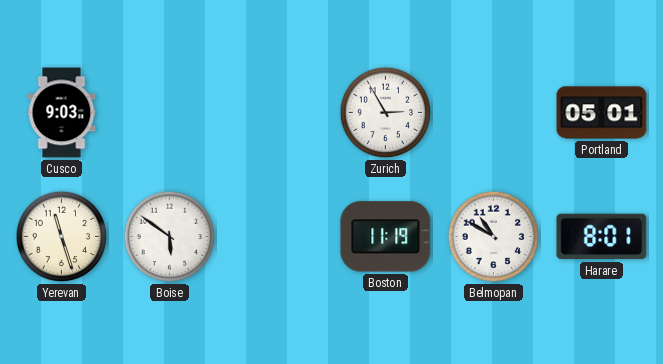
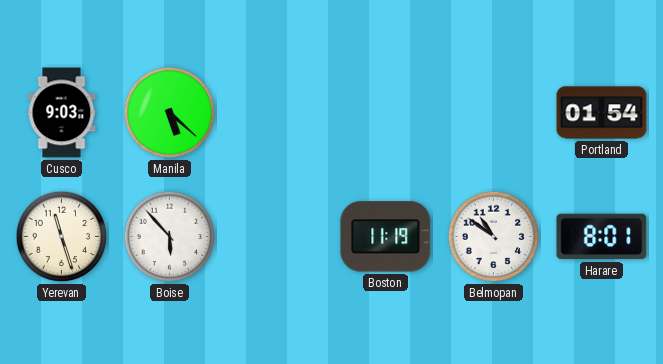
Manila: none -> 5:22 (170, 113)
Zurich: 2:55 -> none (386, 113)
Portland: 05:01 -> 01:54 (602, 113)
Boise: 5:51 -> 5:53 (170, 237)
Belmopan: 10:50 -> 10:51 (494, 237)
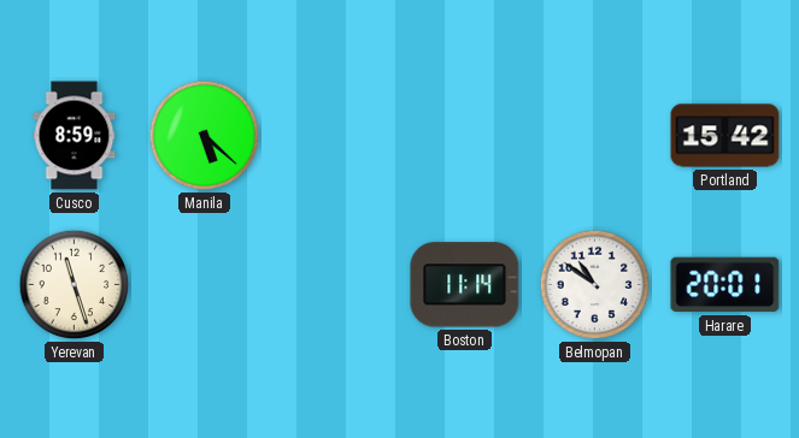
Cusco: 9:03 -> 8:59 (75, 136)
Portland: 01:54 -> 15:42 (725, 136)
Boise: 5:53 -> none (170, 237)
Boston: 11:19 -> 11:14 (465, 285)
Harare: 8:01 -> 20:01 (725, 285)
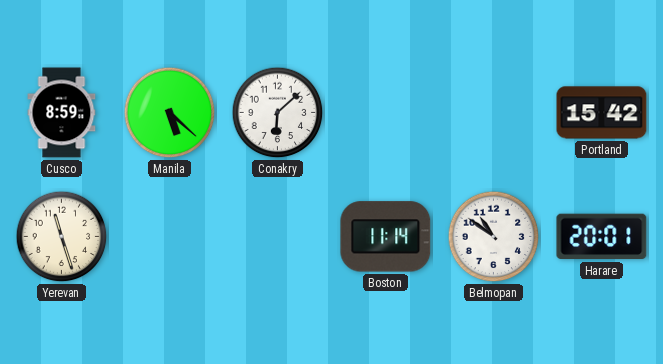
Conakry: none -> 6:08 (278, 113)
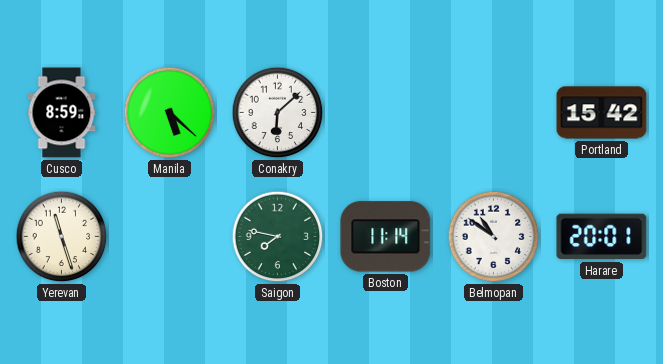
Saigon: none -> 7:47 (278, 237)
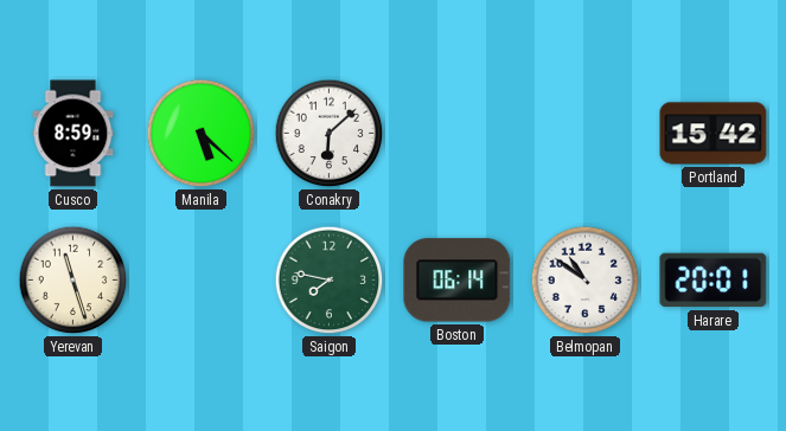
Boston: 11:14 -> 06:14 (458, 281)
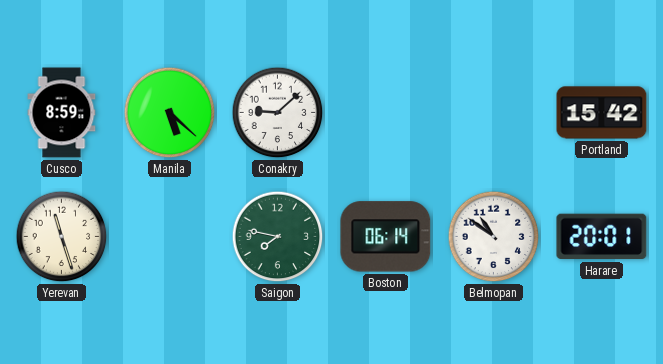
Conakry: 6:08 -> 9:08 (278, 113)
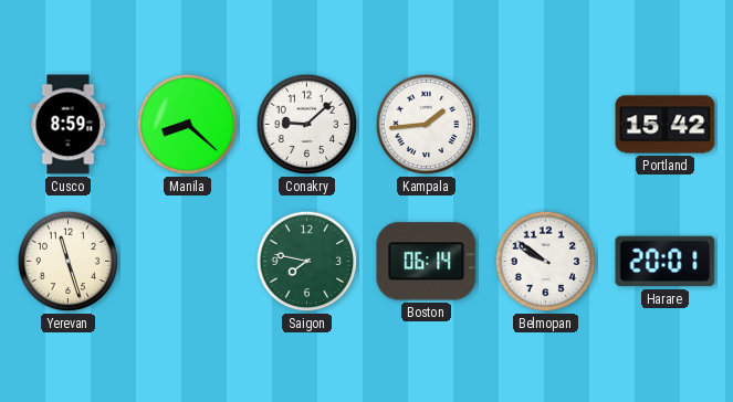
Manila: 5:22 -> 8:22 (188, 125)
Kampala: none -> 1:44 (427, 125)
Belmopan: 10:51 -> 9:51 (546, 262)
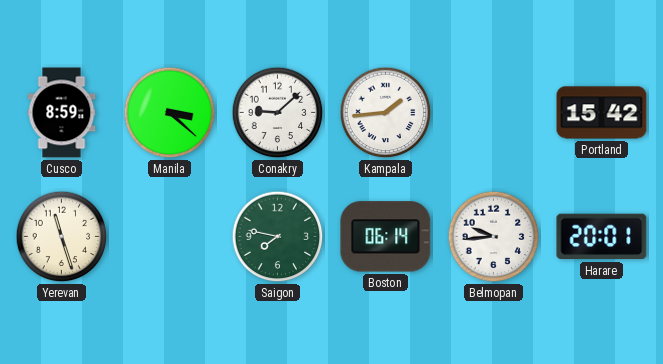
Manila: 8:22 -> 3:22 (170, 113)
Belmopan: 9:51 -> 9:44 (494, 237)
